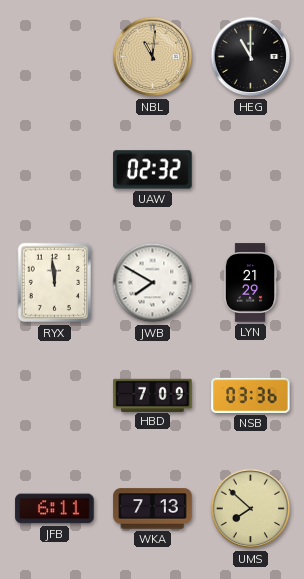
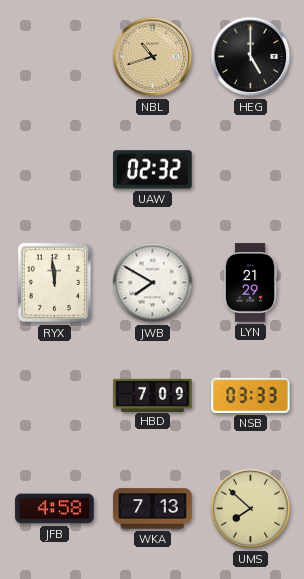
NBL: 11:01 -> 10:42 (153, 57)
HEG: 11:00 -> 5:00 (251, 57)
NSB: 03:36 -> 03:33 (251, 395)
JFB: 6:11 -> 4:58 (55, 509)
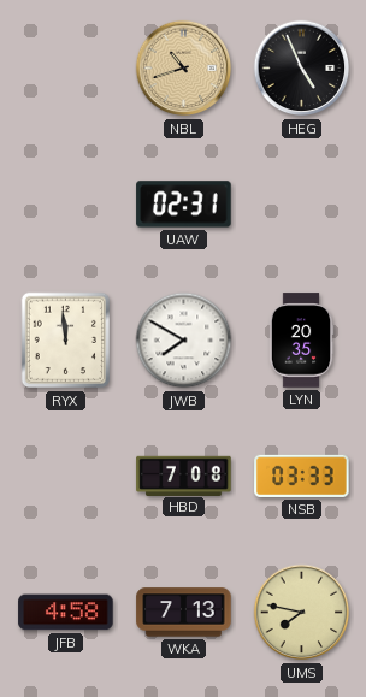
HEG: 5:00 -> 4:56 (302, 69)
UAW: 02:32 -> 02:31 (184, 205)
LYN: 21:29 -> 20:35 (301, 341)
HBD: 7:09 -> 7:08 (184, 476)
UMS: 7:52 -> 7:47 (302, 613)
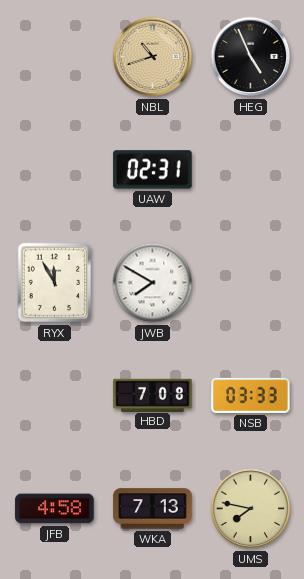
RYX: 11:59 -> 11:55 (55, 283)
LYN: 20:35 -> none (301, 341)
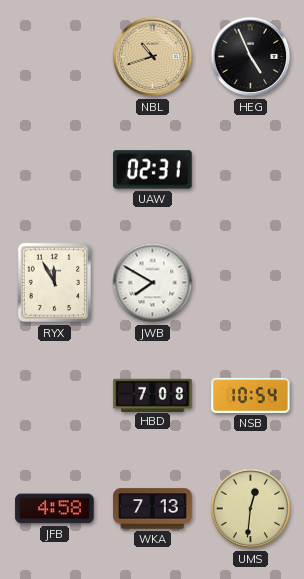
NSB: 03:33 -> 10:54 (251, 395)
UMS: 7:47 -> 12:31 (251, 509)
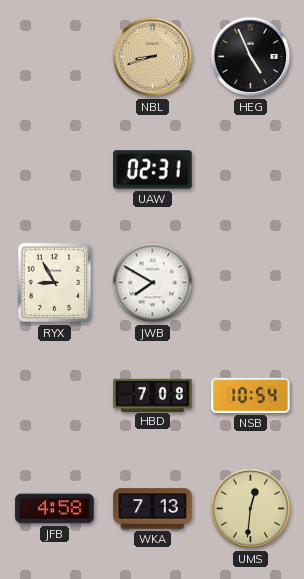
NBL: 10:42 -> 8:42 (153, 57)
RYX: 11:55 -> 8:55 (55, 283)
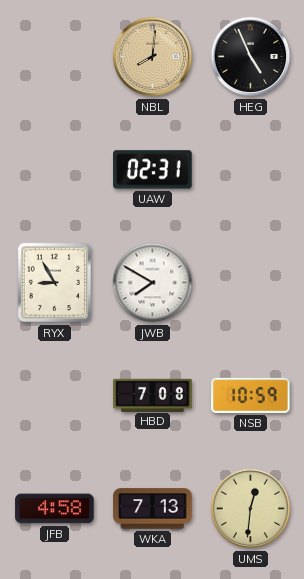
NBL: 8:42 -> 8:01 (153, 57)
NSB: 10:54 -> 10:59 (251, 395)
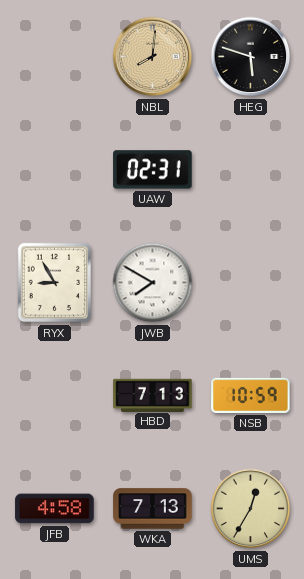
HEG: 4:56 -> 5:48 (251, 57)
HBD: 7:08 -> 7:13 (153, 395)
UMS: 12:31 -> 12:35 (251, 509)
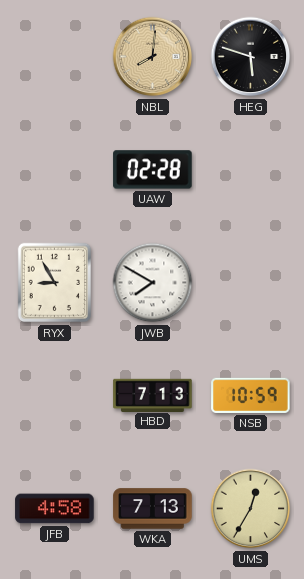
UAW: 02:31 -> 02:28 (153, 170)
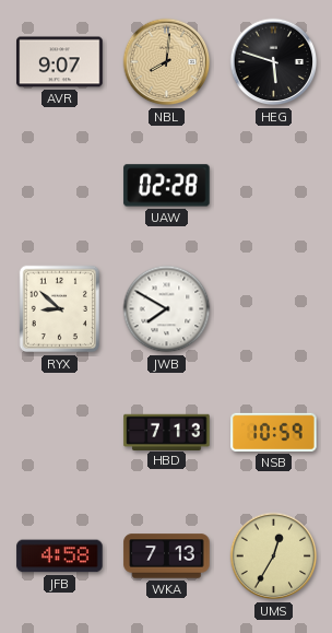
AVR: none -> 9:07 (60, 62)
RYX: 8:55 -> 8:52 (60, 309)
